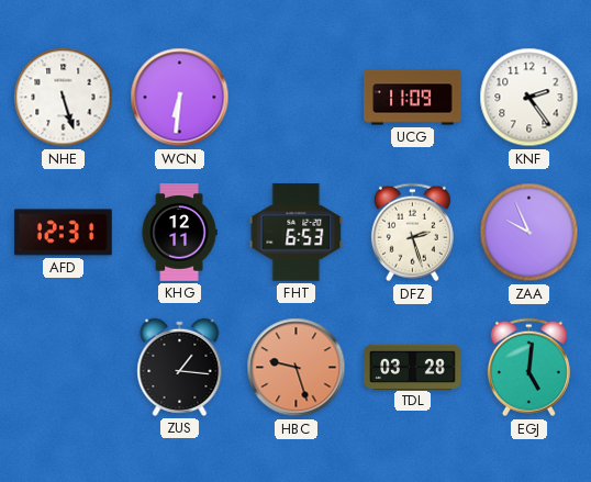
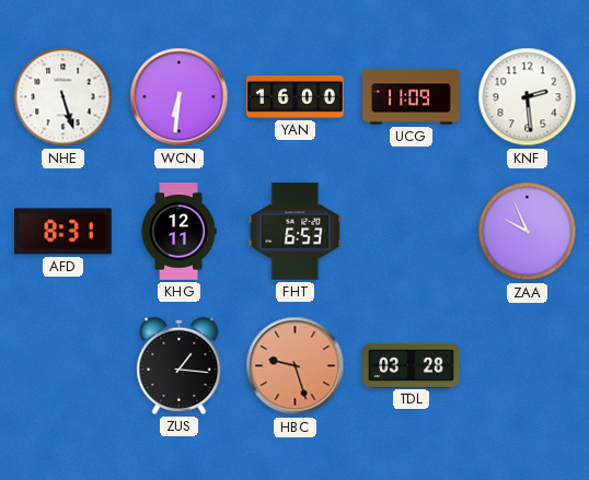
YAN: none -> 16:00 (296, 97)
KNF: 2:24 -> 2:29 (528, 97)
AFD: 12:31 -> 8:31 (63, 232)
DFZ: 2:27 -> none (412, 233)
EGJ: 5:01 -> none (528, 368)
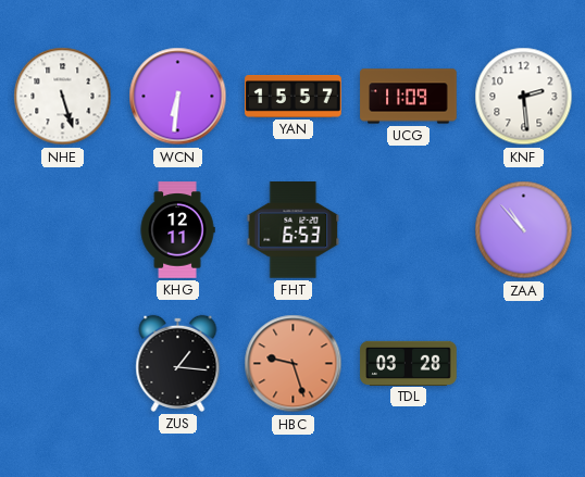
YAN: 16:00 -> 15:57 (294, 97)
AFD: 8:31 -> none (63, 232)
ZAA: 9:56 -> 10:53 (524, 230)
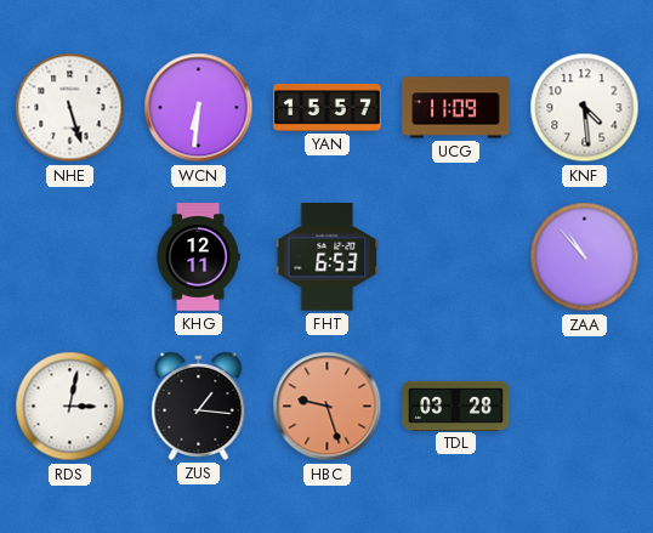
KNF: 2:29 -> 4:29 (585, 108)
RDS: none -> 3:02 (70, 407)
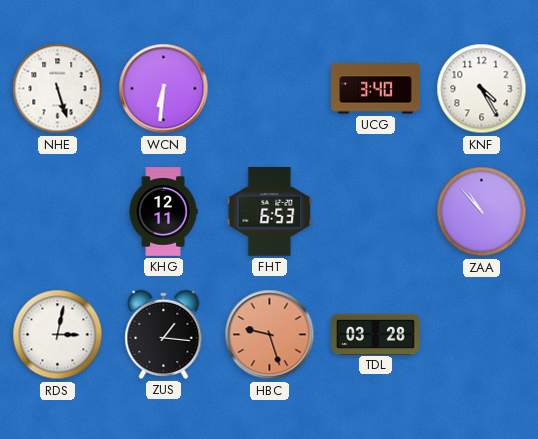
YAN: 15:57 -> none (328, 108)
UCG: 11:09 -> 3:40 (376, 89)
KNF: 4:29 -> 4:25 (482, 89)
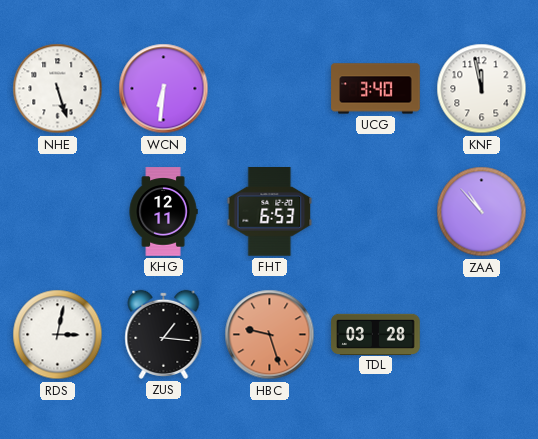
KNF: 4:25 -> 11:58 (482, 89)
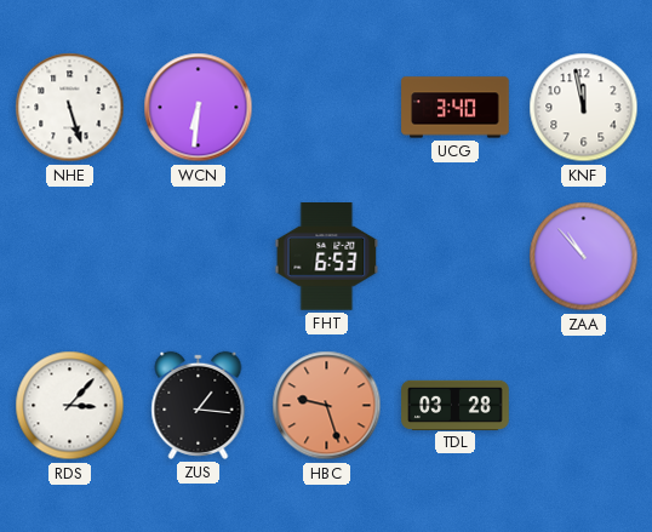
KHG: 12:11 -> none (163, 212)
RDS: 3:02 -> 3:07 (70, 406)
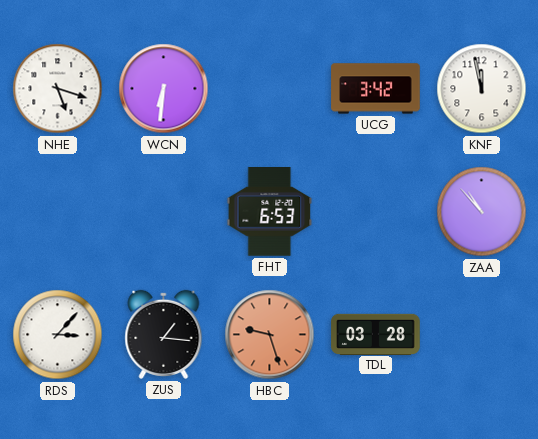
NHE: 5:27 -> 5:18 (58, 89)
UCG: 3:40 -> 3:42 (376, 89)
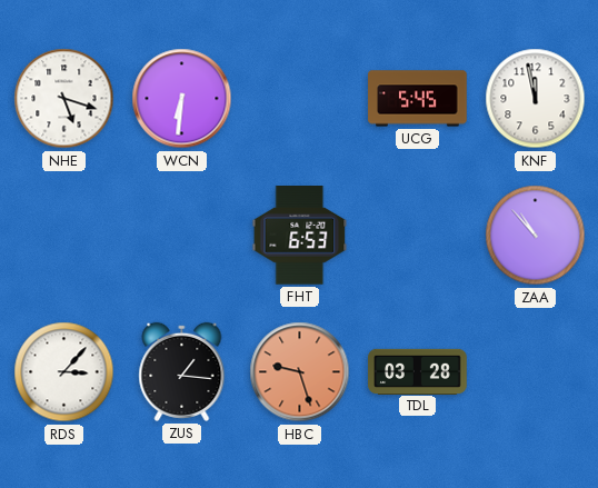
UCG: 3:42 -> 5:45 (418, 99)
